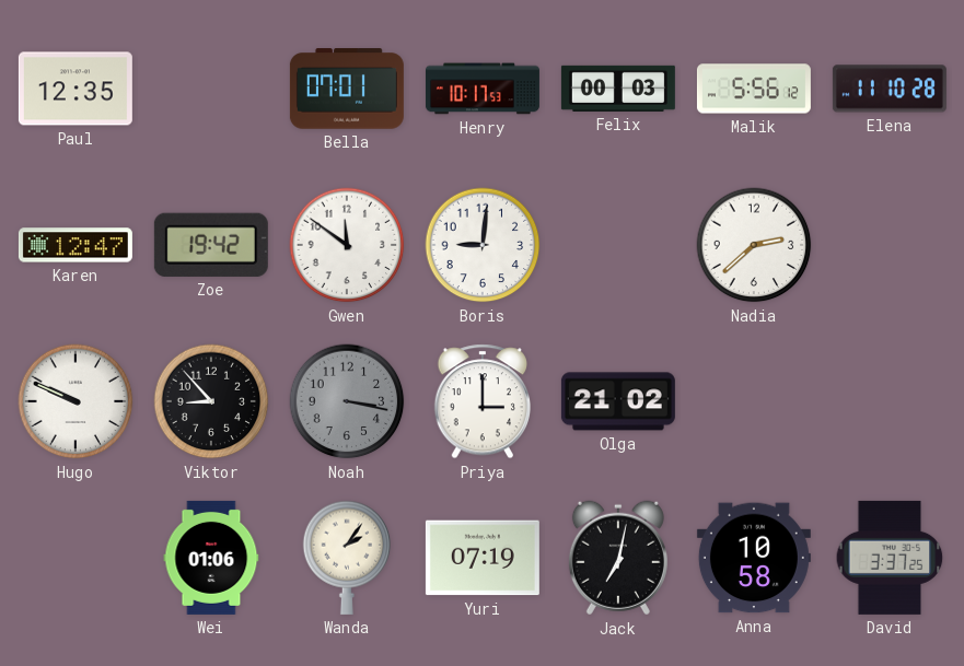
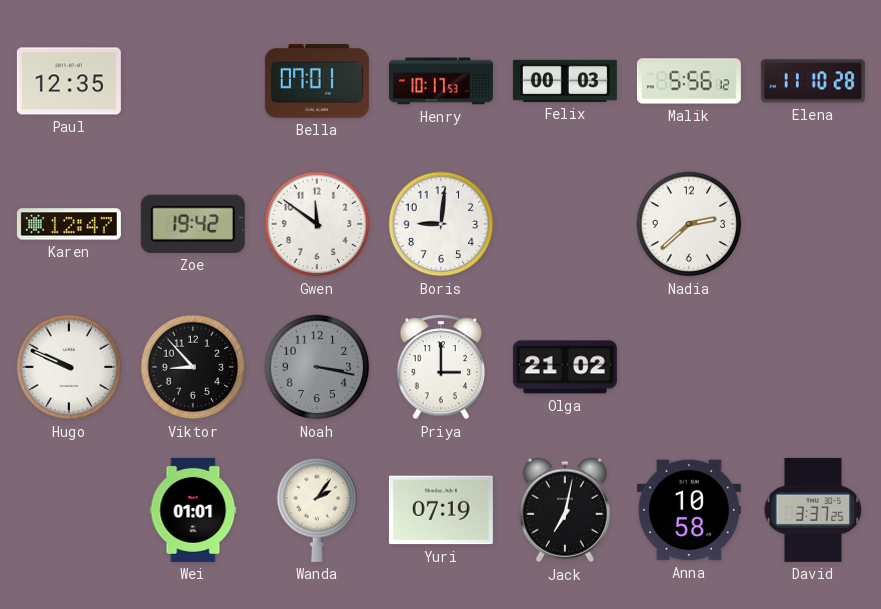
Wei: 01:06 -> 01:01 (193, 510)
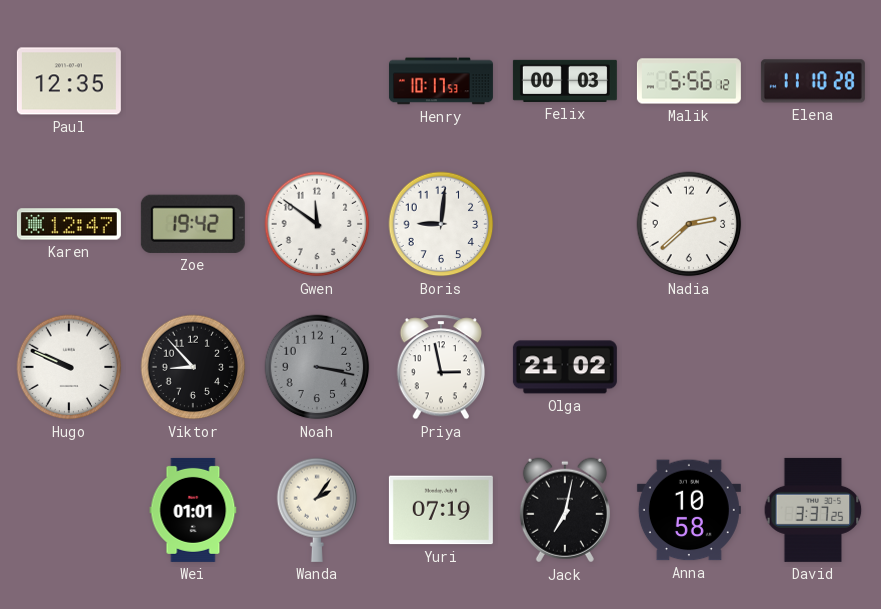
Bella: 07:01 -> none (317, 81)
Priya: 3:00 -> 2:58 (440, 367)
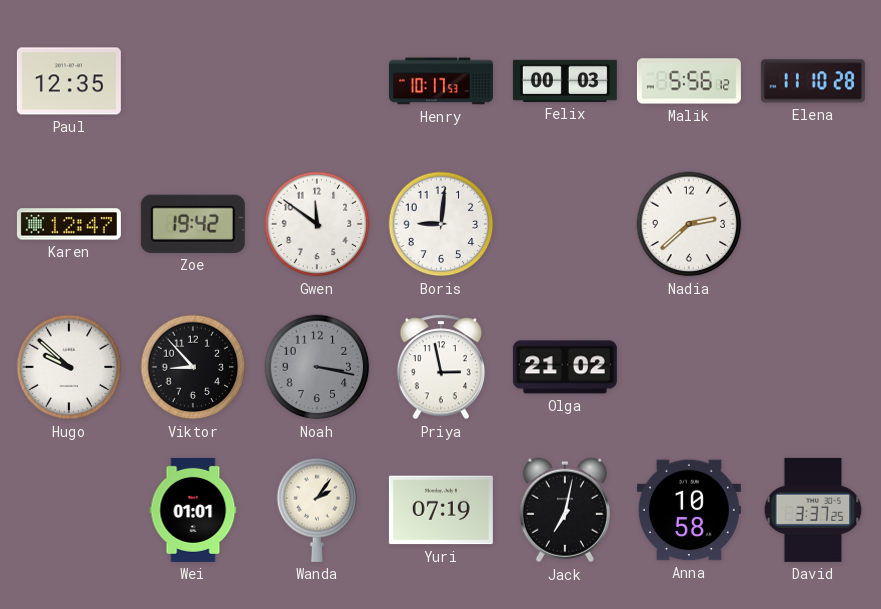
Hugo: 9:49 -> 9:52 (69, 367)
